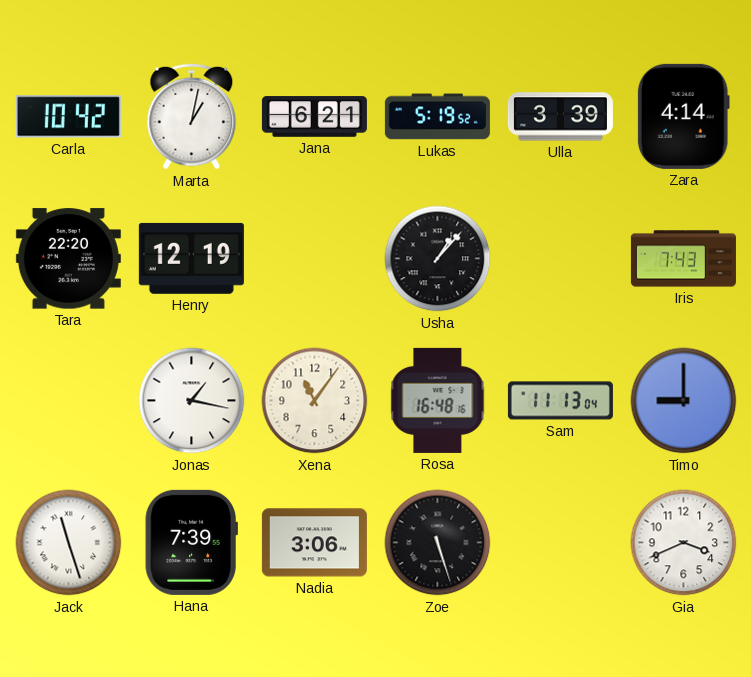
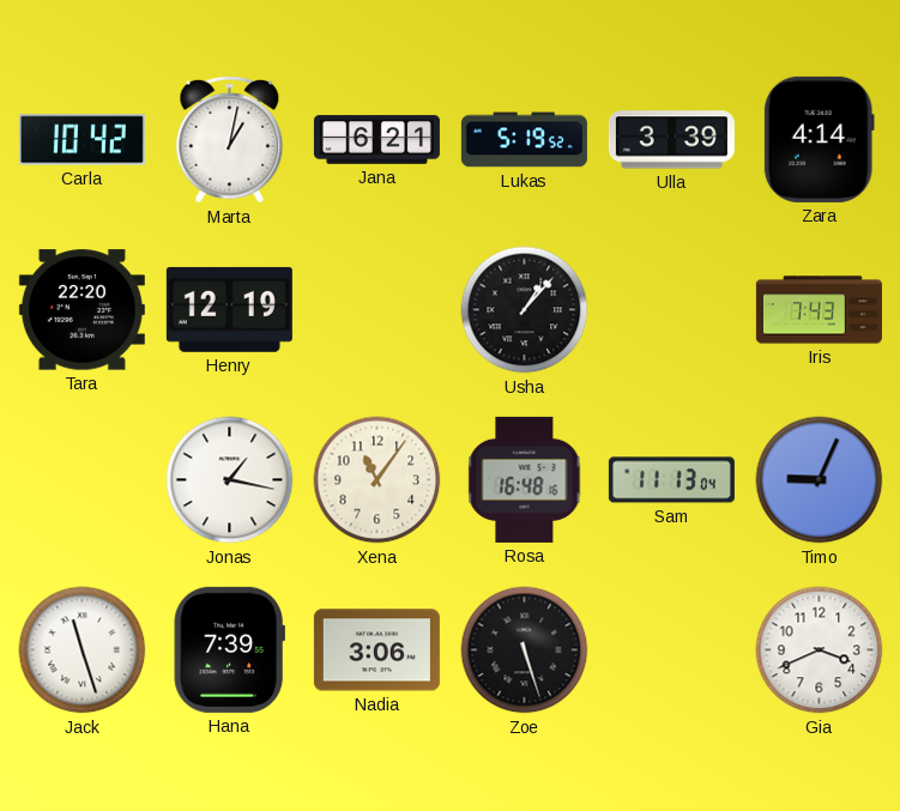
Timo: 9:00 -> 9:04 (820, 480)
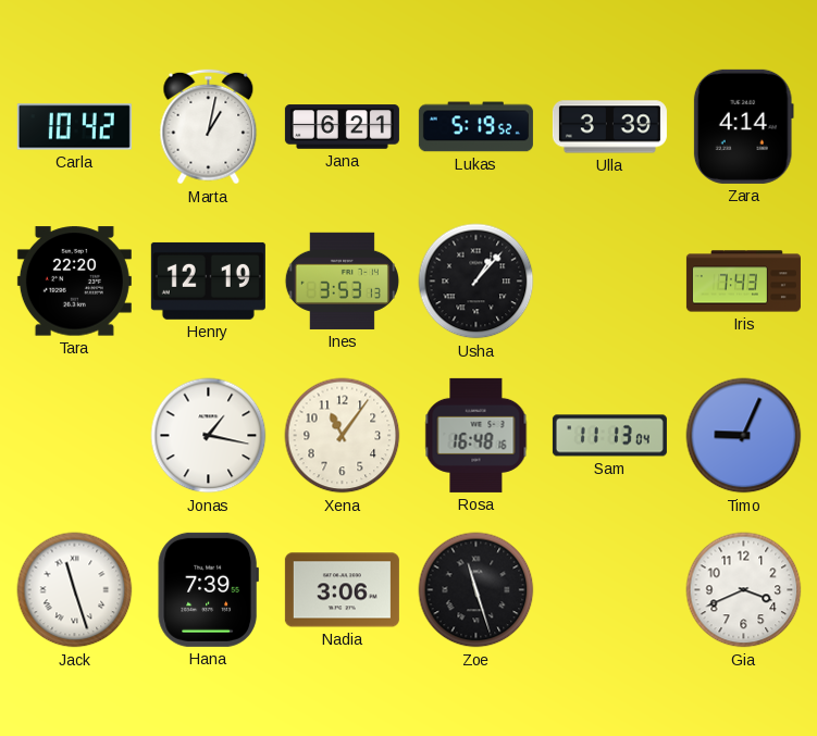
Ines: none -> 3:53 (342, 280)
Zoe: 5:27 -> 11:27 (476, 590)
